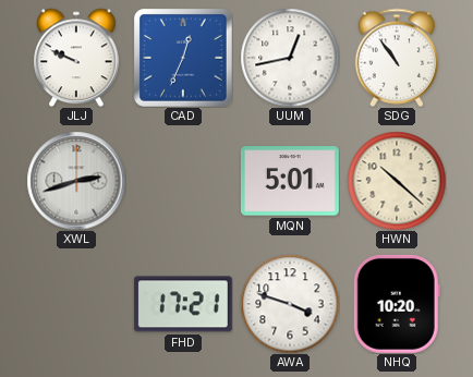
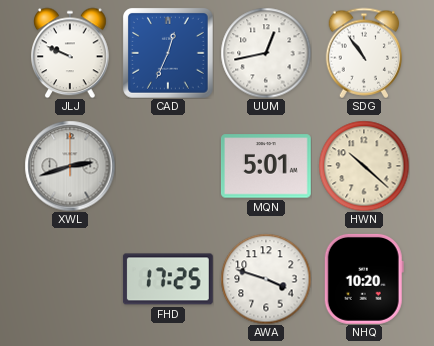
FHD: 17:21 -> 17:25 (168, 279)
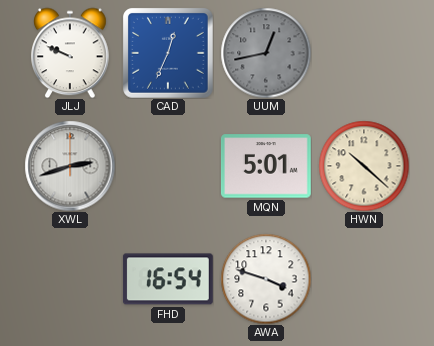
UUM dial: white -> grey (266, 53)
SDG: 10:54 -> none (364, 53)
FHD: 17:25 -> 16:54 (168, 279)
NHQ: 10:20 -> none (364, 279)
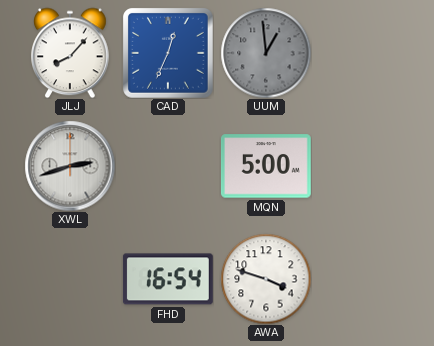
JLJ: 9:49 -> 8:07 (71, 53)
UUM: 12:43 -> 12:59 (266, 53)
MQN: 5:01 -> 5:00 (266, 166)
HWN: 10:22 -> none (364, 166)
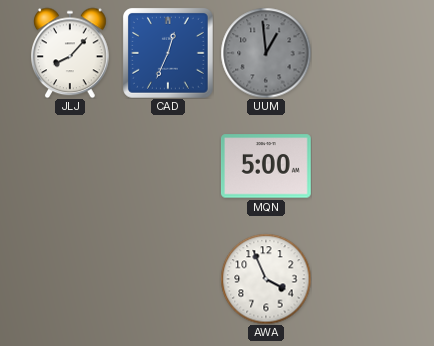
XWL: 2:42 -> none (70, 166)
FHD: 16:54 -> none (168, 279)
AWA: 3:48 -> 3:56 (266, 279)
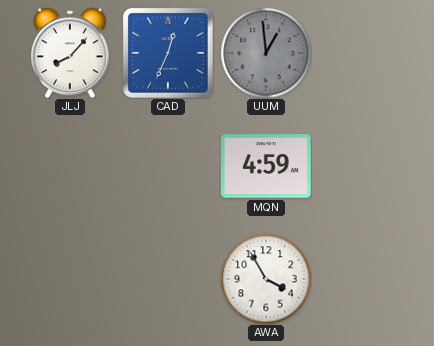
MQN: 5:00 -> 4:59 (266, 166)
AWA: 3:56 -> 3:55 (266, 279)
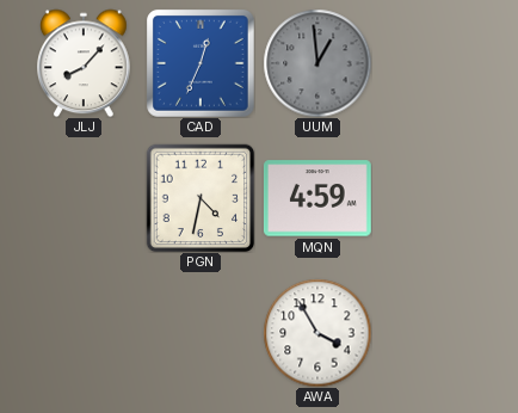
PGN: none -> 4:32 (201, 198)
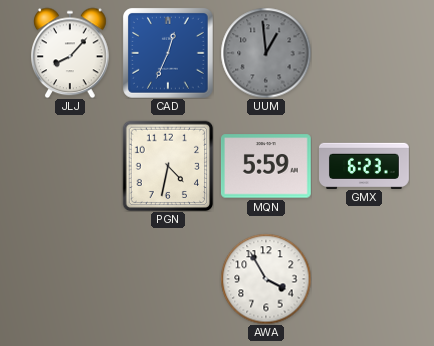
MQN: 4:59 -> 5:59 (266, 166)
GMX: none -> 6:23 (365, 165)
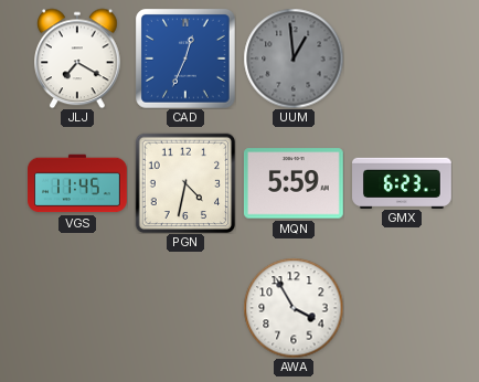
JLJ: 8:07 -> 7:20 (78, 59)
VGS: none -> 11:45 (78, 183)
